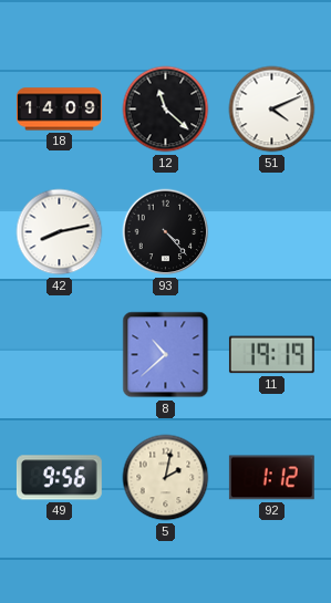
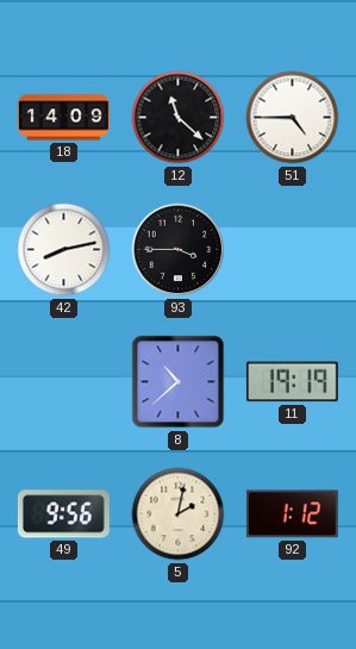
51: 4:11 -> 4:45 (293, 118)
93: 4:23 -> 3:45 (179, 250)
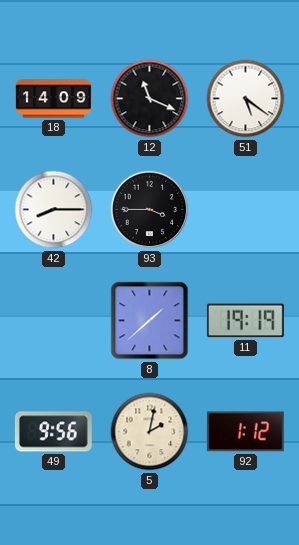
12: 11:22 -> 11:19 (150, 99)
51: 4:45 -> 5:21 (246, 99)
42: 8:13 -> 8:15 (54, 210)
8: 10:38 -> 1:38 (150, 321)
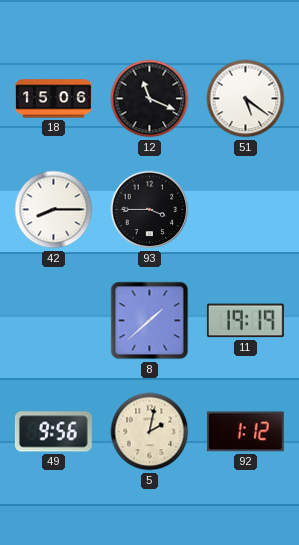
18: 14:09 -> 15:06 (53, 99)
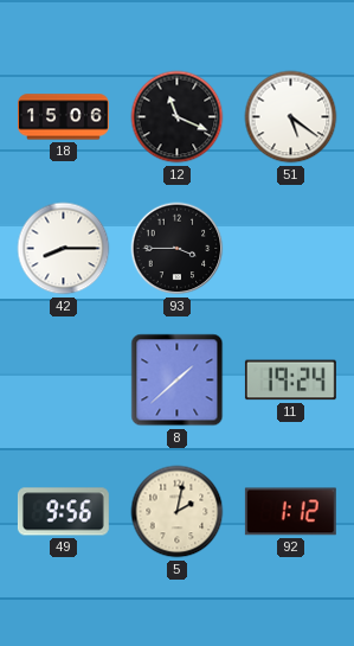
11: 19:19 -> 19:24 (290, 380)
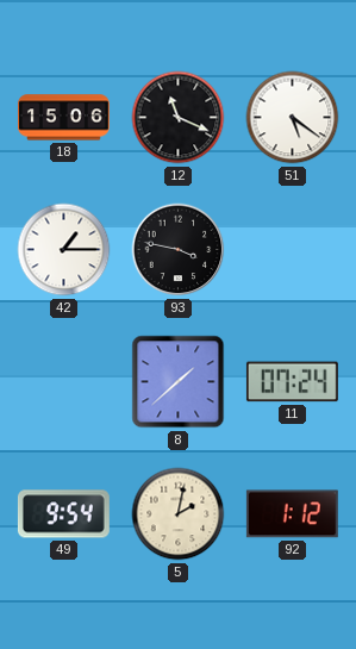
42: 8:15 -> 1:15 (64, 250)
93: 3:45 -> 3:47 (179, 250)
11: 19:24 -> 07:24 (292, 382)
49: 9:56 -> 9:54 (63, 514)
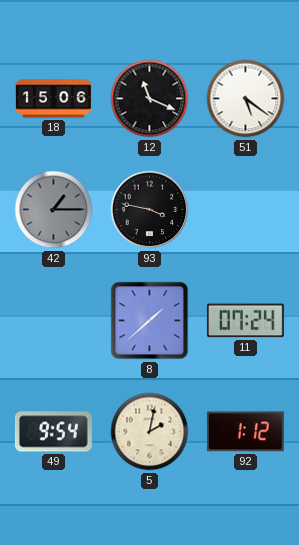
42 dial: white -> grey (54, 210)
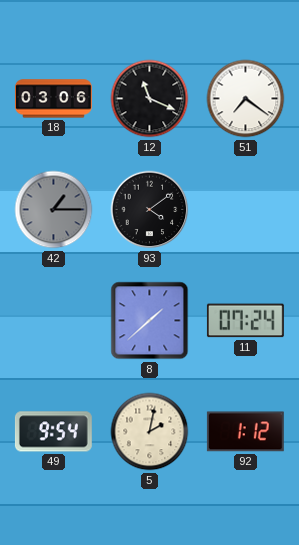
18: 15:06 -> 03:06 (53, 99)
51: 5:21 -> 7:21 (246, 99)
93: 3:47 -> 4:09 (150, 210)
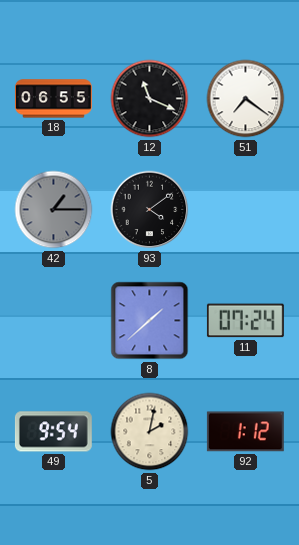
18: 03:06 -> 06:55 (53, 99)
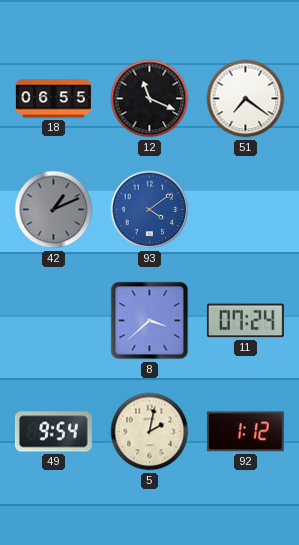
42: 1:15 -> 1:11 (54, 210)
93 dial: black -> blue (150, 210)
8: 1:38 -> 3:38 (150, 321)
